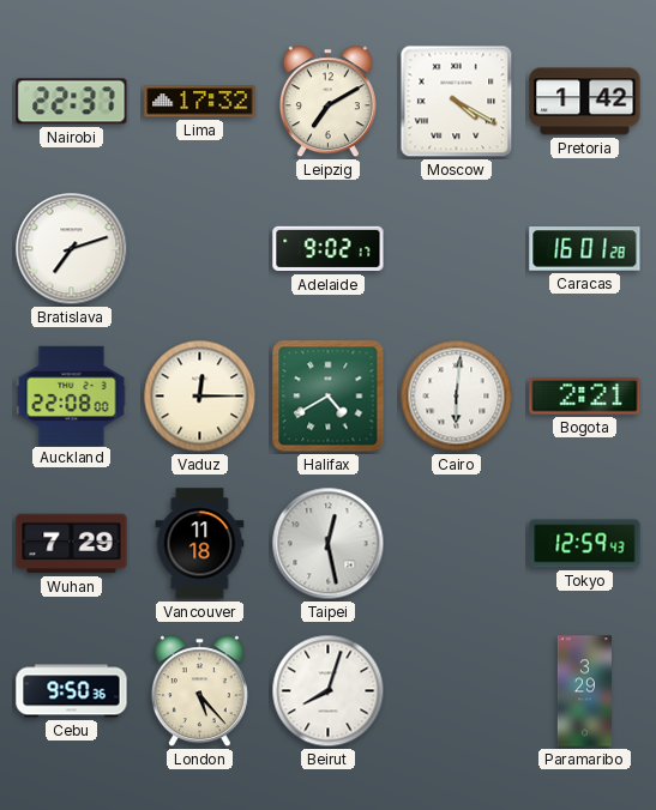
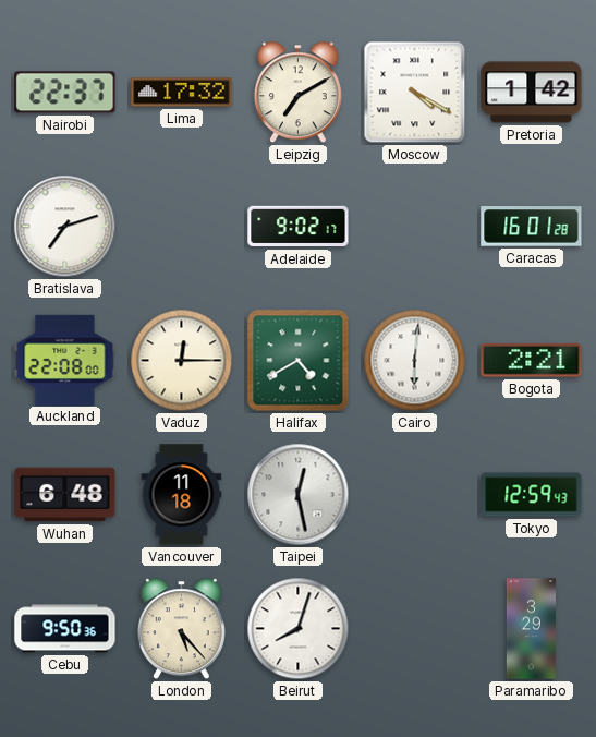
Wuhan: 7:29 -> 6:48 (65, 495)
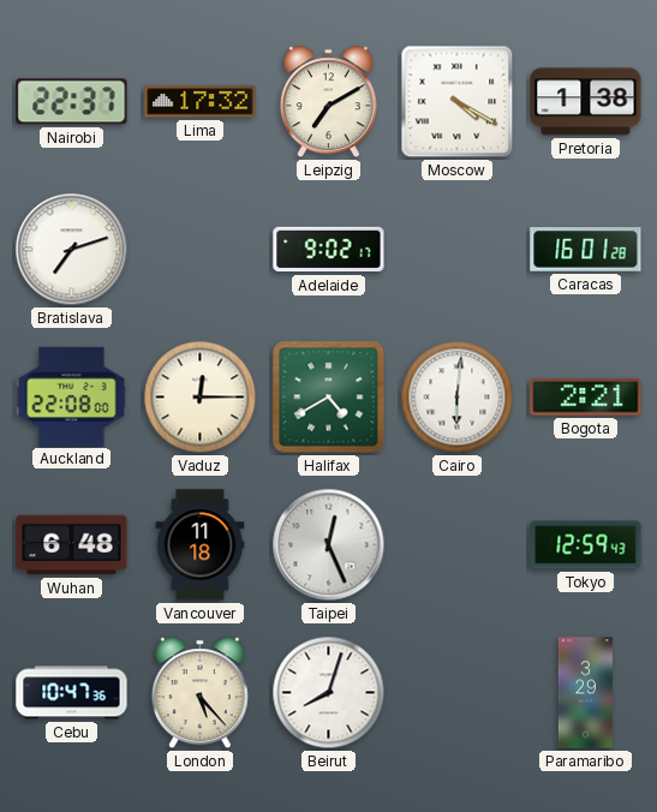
Pretoria: 1:42 -> 1:38 (586, 102)
Taipei: 12:28 -> 12:26 (329, 545)
Cebu: 9:50 -> 10:47 (72, 693)
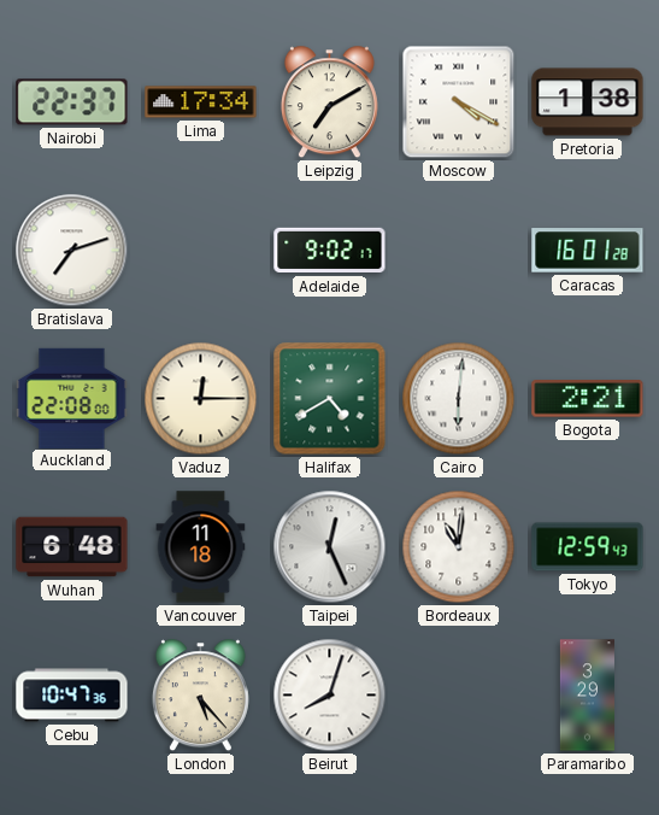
Lima: 17:32 -> 17:34 (201, 102)
Bordeaux: none -> 11:01 (459, 547)
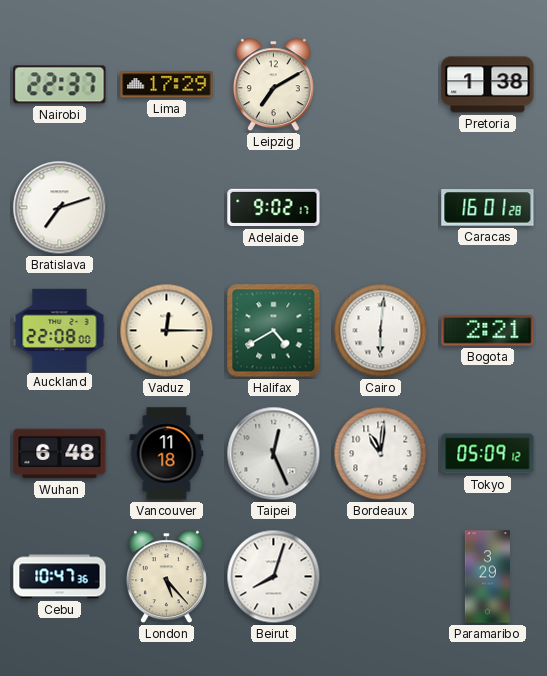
Lima: 17:34 -> 17:29 (167, 85)
Moscow: 4:20 -> none (459, 102)
Tokyo: 12:59 -> 05:09 (488, 454)
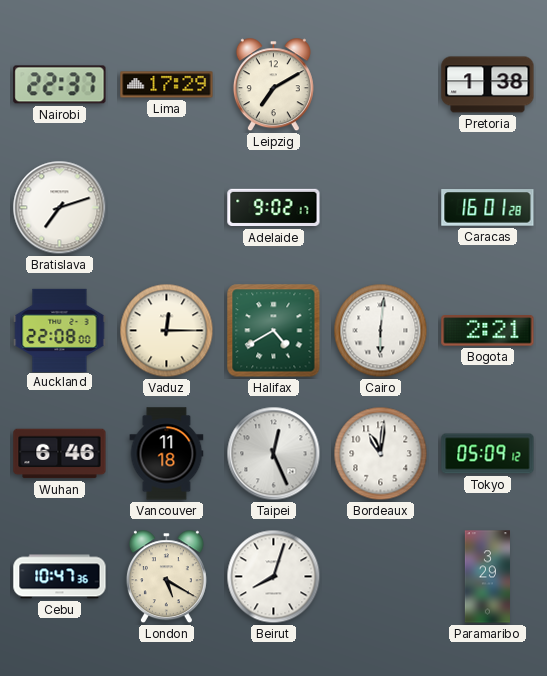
Wuhan: 6:48 -> 6:46 (60, 454)
London: 5:23 -> 5:20 (166, 577)
